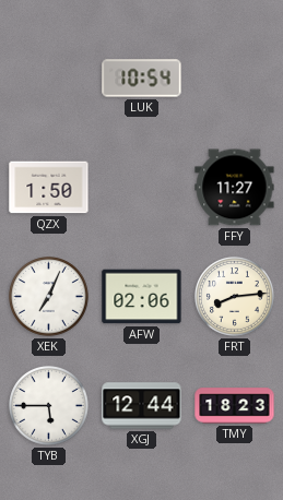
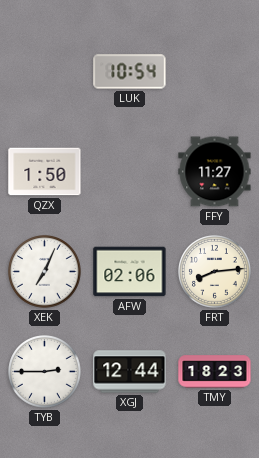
TYB: 5:45 -> 2:45 (45, 372)
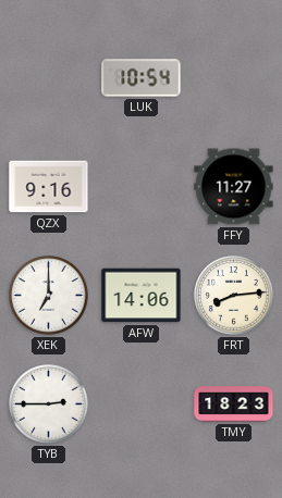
QZX: 1:50 -> 9:16 (49, 187)
XEK: 7:04 -> 7:00 (49, 296)
AFW: 02:06 -> 14:06 (142, 296)
XGJ: 12:44 -> none (130, 372)
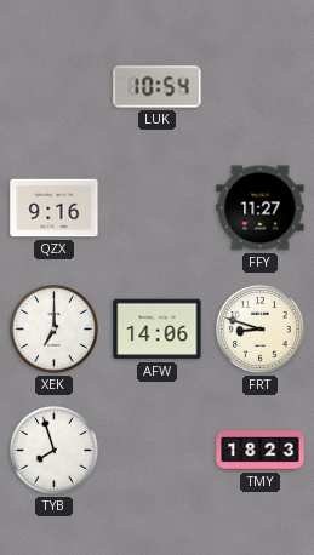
FRT: 8:14 -> 8:48 (261, 330)
TYB: 2:45 -> 7:57 (55, 451)
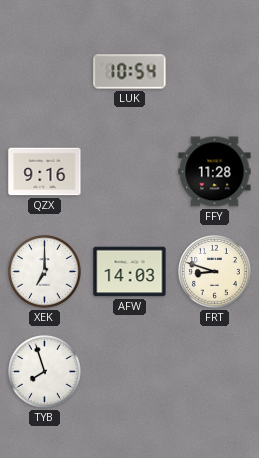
FFY: 11:27 -> 11:28 (215, 172)
AFW: 14:06 -> 14:03 (130, 272)
TMY: 18:23 -> none (261, 451)
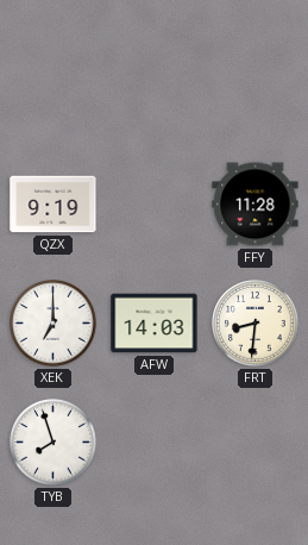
LUK: 10:54 -> none (130, 72)
QZX: 9:16 -> 9:19 (54, 205)
FRT: 8:48 -> 8:31 (256, 324)
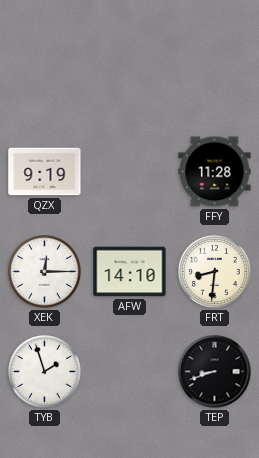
XEK: 7:00 -> 12:15 (45, 272)
AFW: 14:03 -> 14:10 (130, 272)
TYB: 7:57 -> 1:57 (45, 372)
TEP: none -> 8:42 (215, 372)
